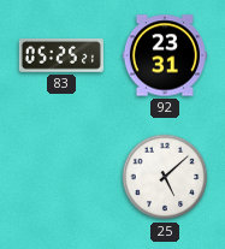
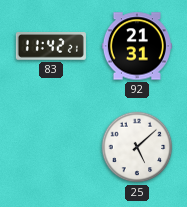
83: 05:25 -> 11:42 (51, 47)
92: 23:31 -> 21:31 (137, 46)
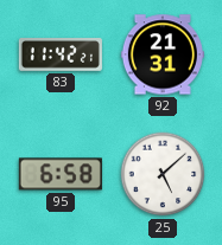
95: none -> 6:58 (61, 174)
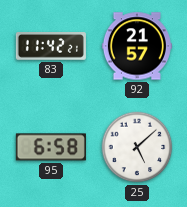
92: 21:31 -> 21:57 (137, 46)
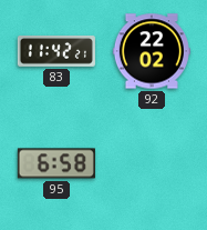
92: 21:57 -> 22:02 (152, 51)
25: 5:08 -> none (137, 147)
